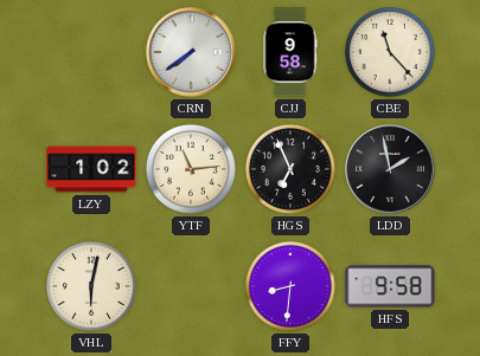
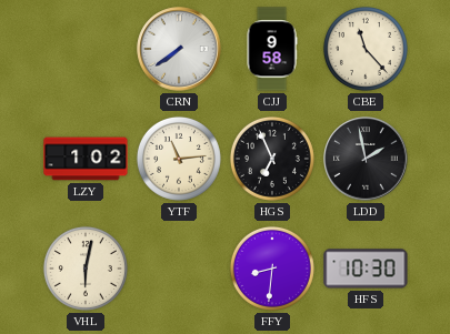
HFS: 9:58 -> 10:30 (366, 269)
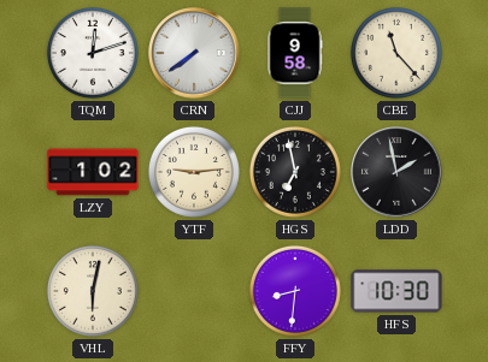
TQM: none -> 12:12 (93, 53)
YTF: 11:14 -> 9:14 (194, 172)
HGS: 6:56 -> 6:58 (295, 172)
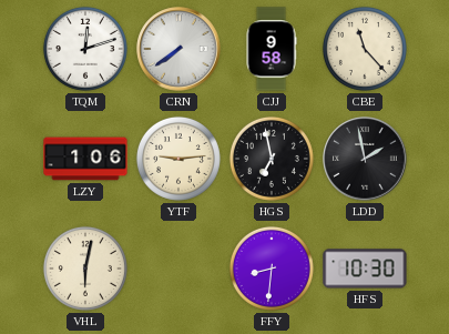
LZY: 1:02 -> 1:06 (85, 159)
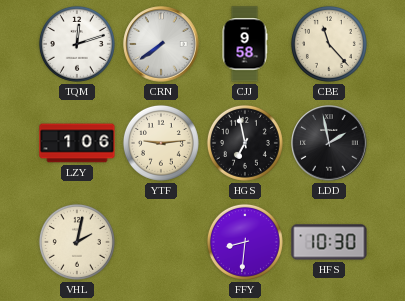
VHL: 6:02 -> 2:02 (77, 242)
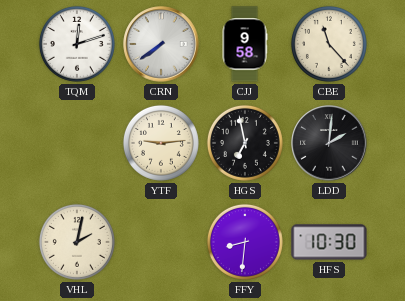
LZY: 1:06 -> none (77, 143)
LDD: 1:58 -> 2:01 (329, 143)
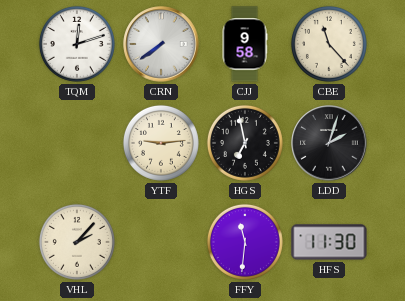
LDD: 2:01 -> 2:03 (329, 143)
VHL: 2:02 -> 2:07 (77, 242)
FFY: 8:31 -> 11:31 (245, 242)
HFS: 10:30 -> 11:30 (329, 242)
